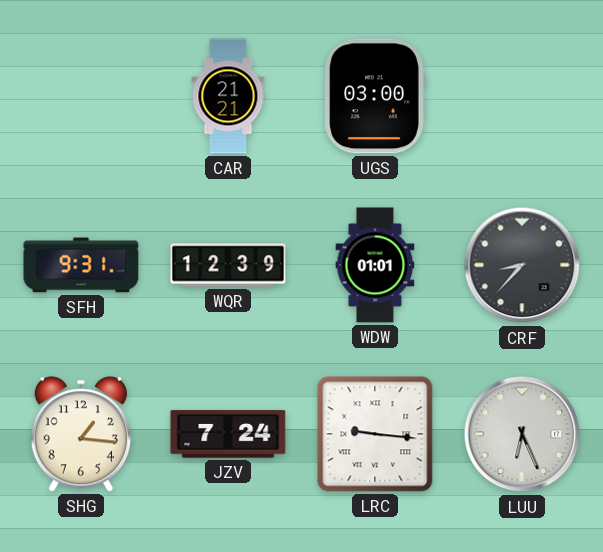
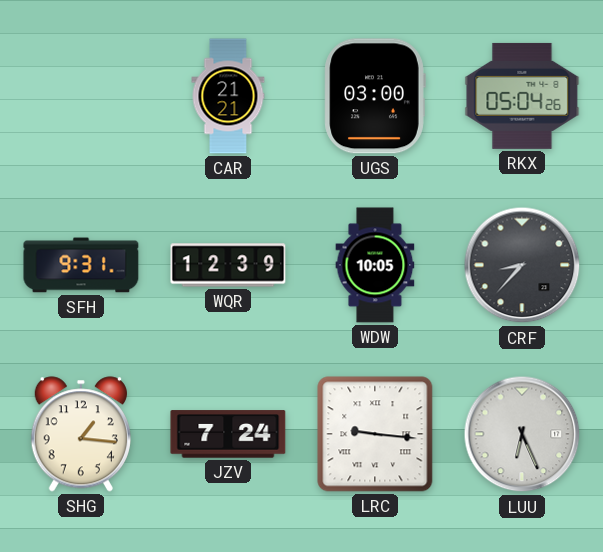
RKX: none -> 05:04 (522, 96)
WDW: 01:01 -> 10:05 (375, 265)
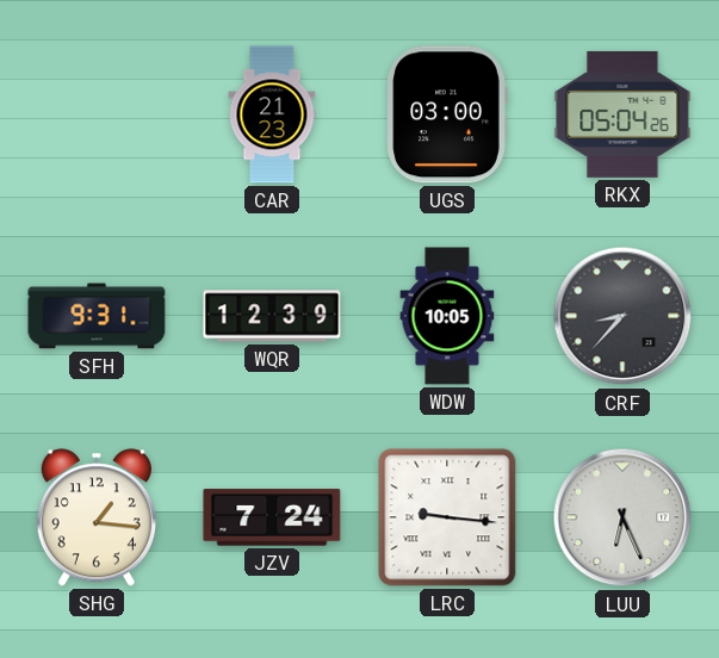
CAR: 21:21 -> 21:23 (272, 114)
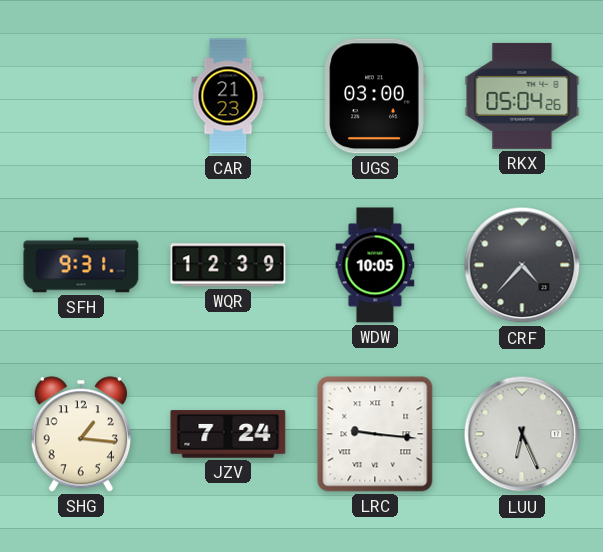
CRF: 8:37 -> 4:37 (522, 265)
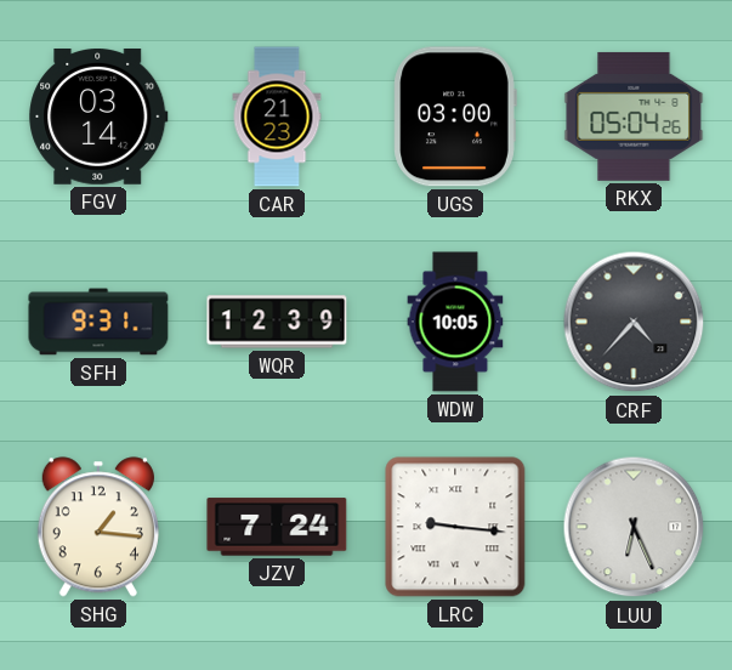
FGV: none -> 03:14 (98, 118)
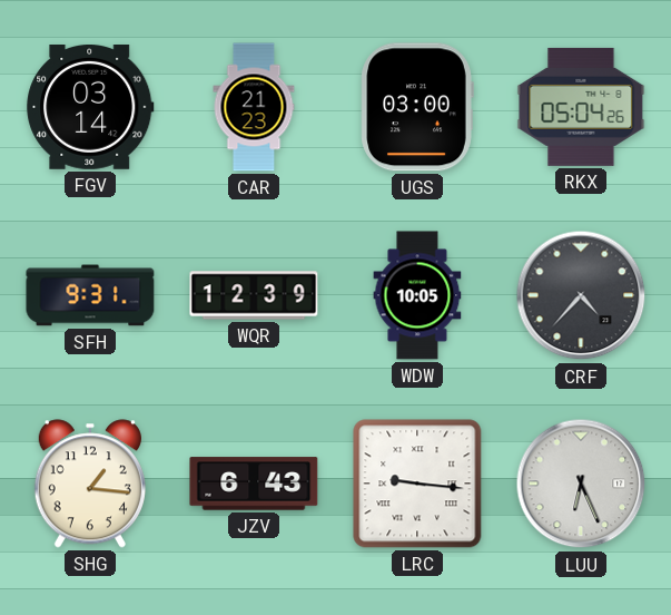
JZV: 7:24 -> 6:43 (254, 484)
